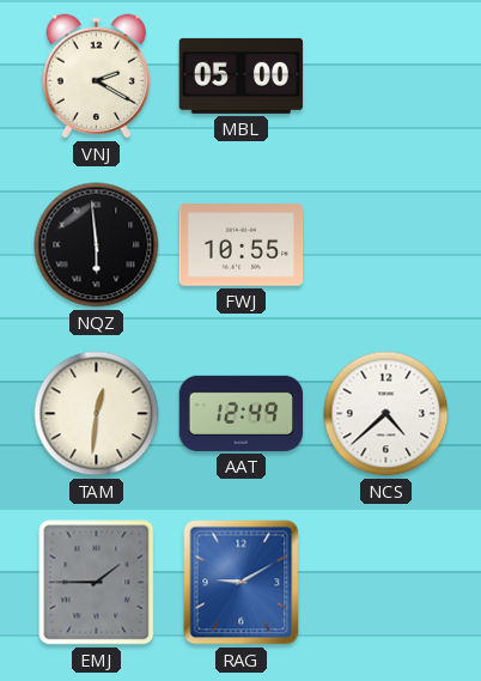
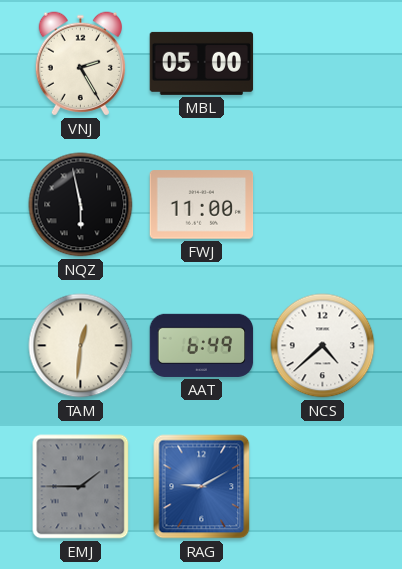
VNJ: 2:20 -> 2:25 (80, 64)
NQZ: 5:59 -> 5:58 (81, 205)
FWJ: 10:55 -> 11:00 (202, 205)
AAT: 12:49 -> 6:49 (202, 345)
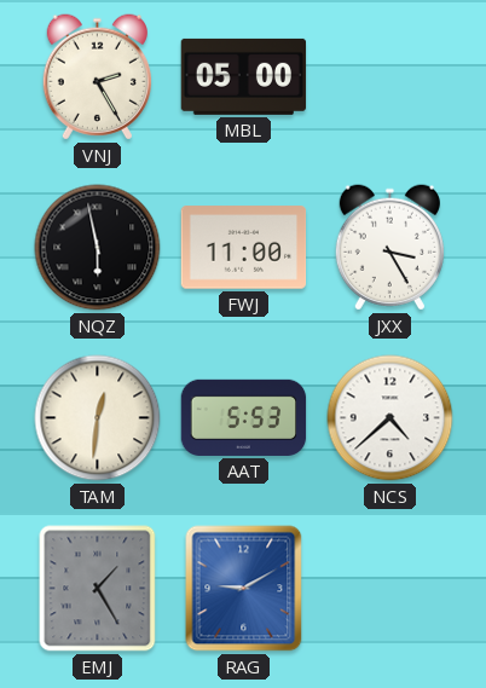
JXX: none -> 3:25 (389, 248)
AAT: 6:49 -> 5:53 (244, 417)
EMJ: 1:45 -> 1:25 (98, 589)
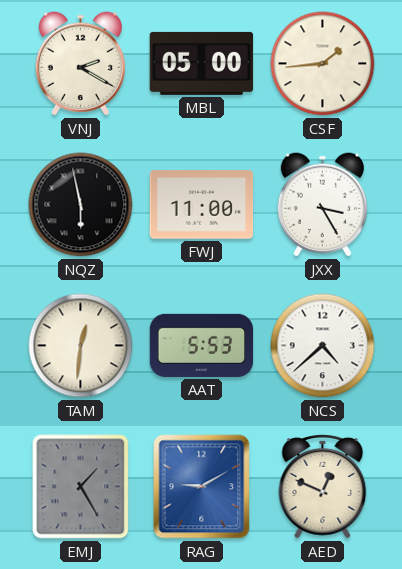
VNJ: 2:25 -> 2:20 (80, 64)
CSF: none -> 1:44 (323, 64)
AED: none -> 12:49 (323, 486)
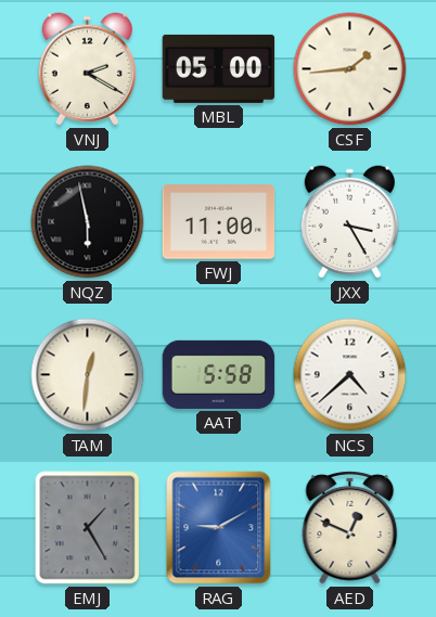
AAT: 5:53 -> 5:58 (219, 374)
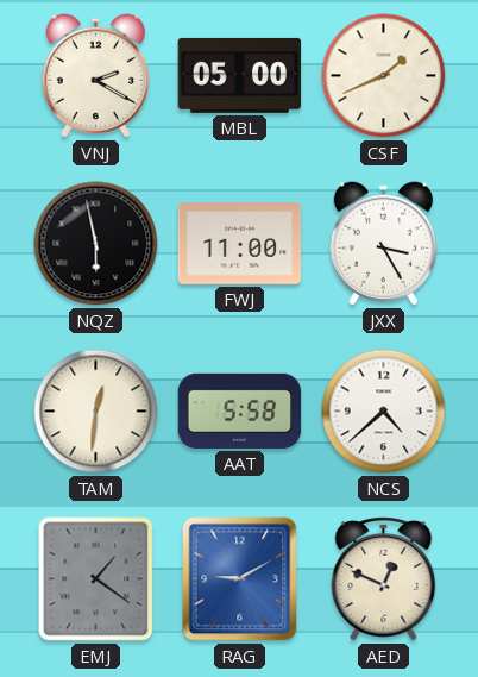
CSF: 1:44 -> 1:41 (384, 76)
EMJ: 1:25 -> 1:21 (96, 579)
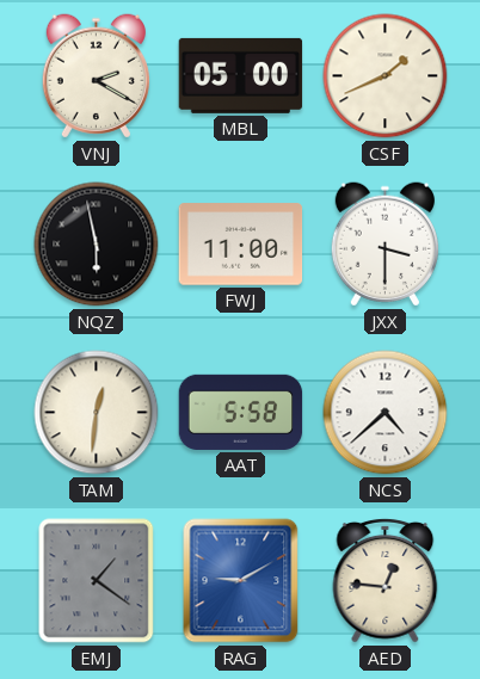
JXX: 3:25 -> 3:30 (384, 245)
AED: 12:49 -> 12:46 (386, 580)
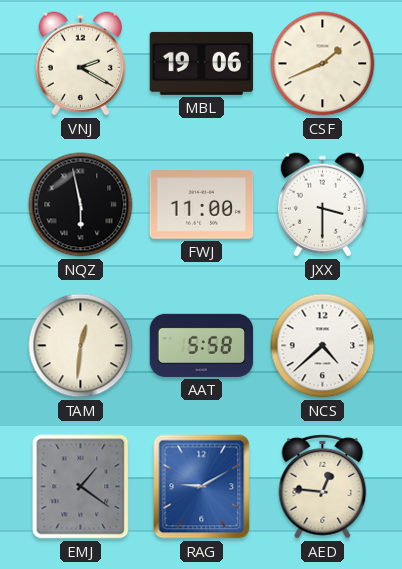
MBL: 05:00 -> 19:06 (202, 63)
